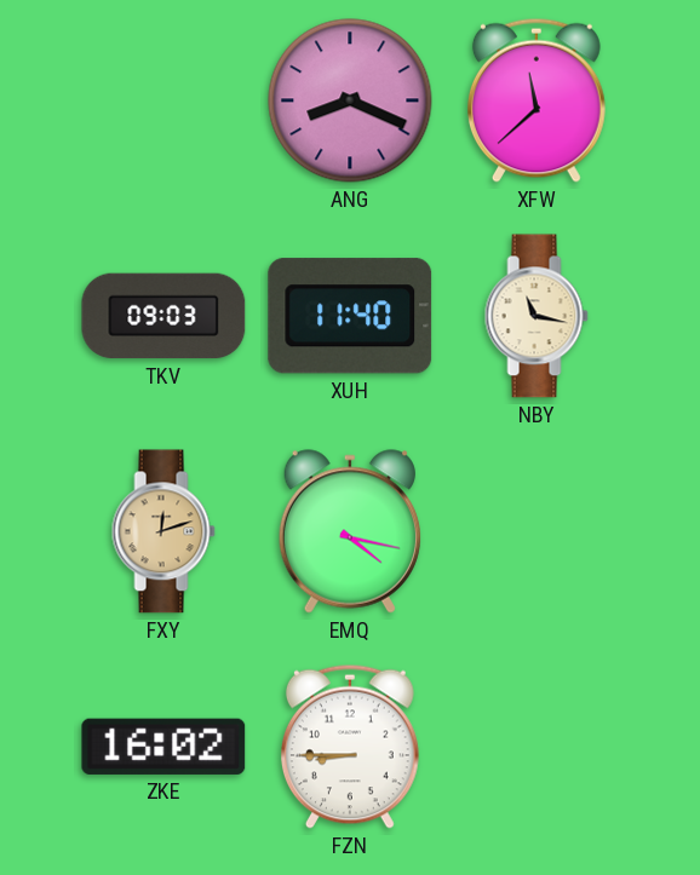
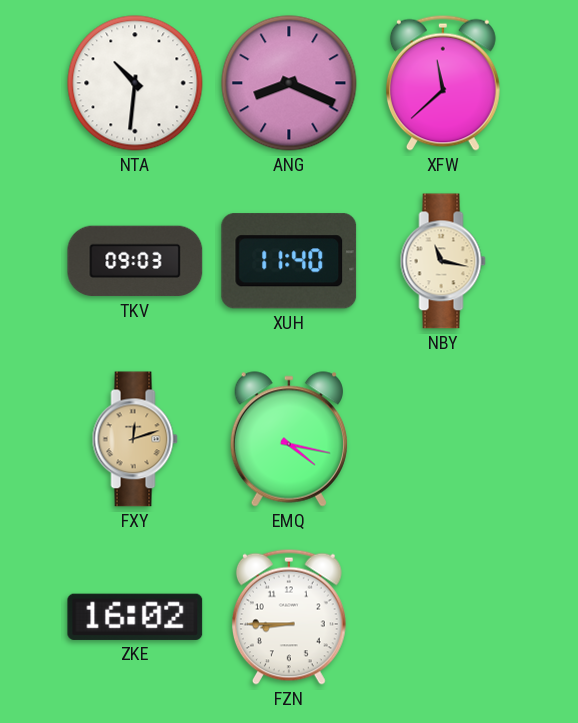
NTA: none -> 10:31 (135, 83)
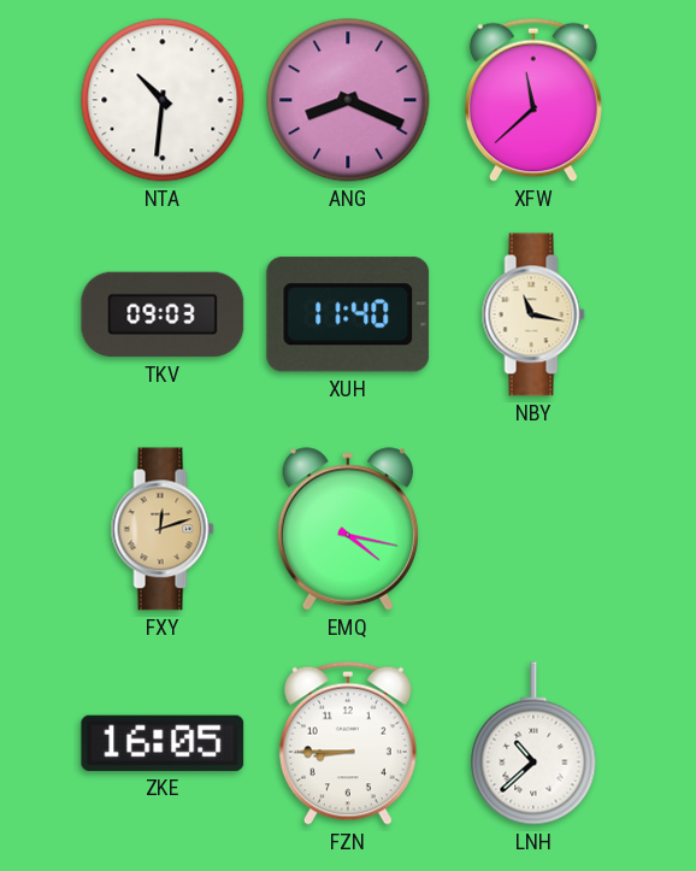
ZKE: 16:02 -> 16:05 (163, 743)
LNH: none -> 10:38 (533, 743)
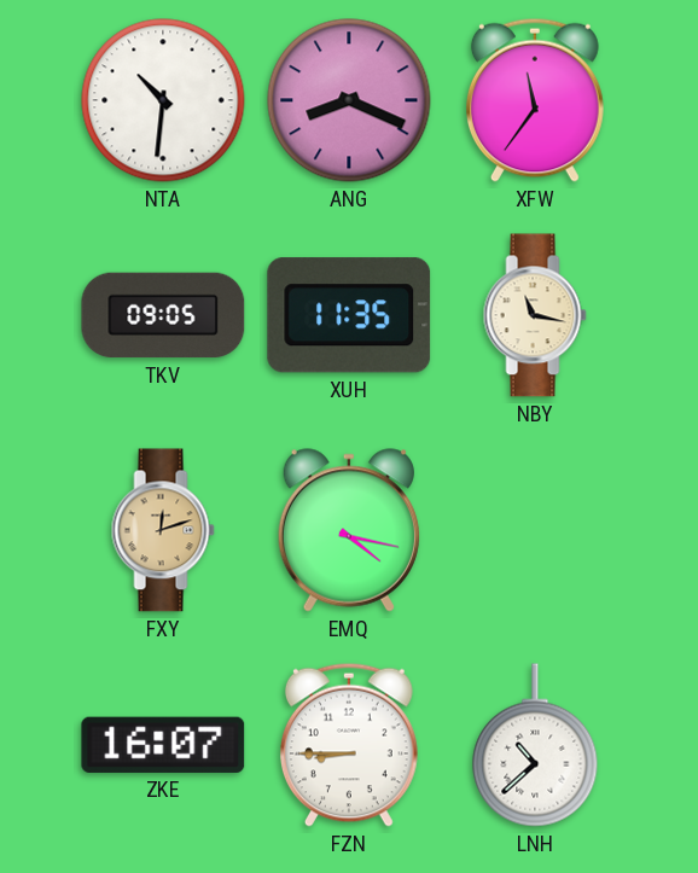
XFW: 11:38 -> 11:36 (535, 100)
TKV: 09:03 -> 09:05 (163, 315)
XUH: 11:40 -> 11:35 (349, 315)
ZKE: 16:05 -> 16:07 (163, 745)
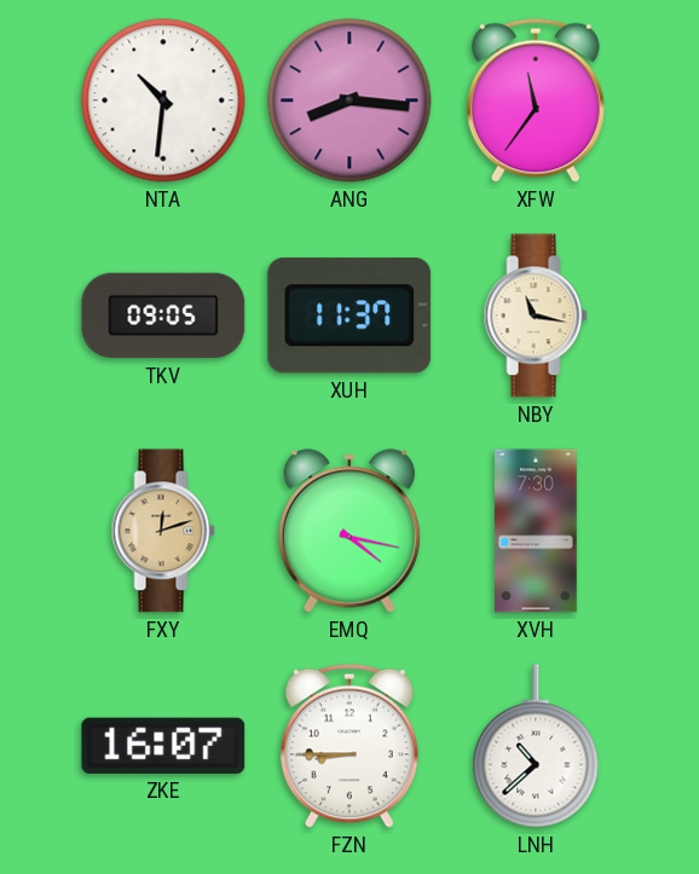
ANG: 8:19 -> 8:16 (349, 100)
XUH: 11:35 -> 11:37 (349, 316)
XVH: none -> 7:30 (536, 531)
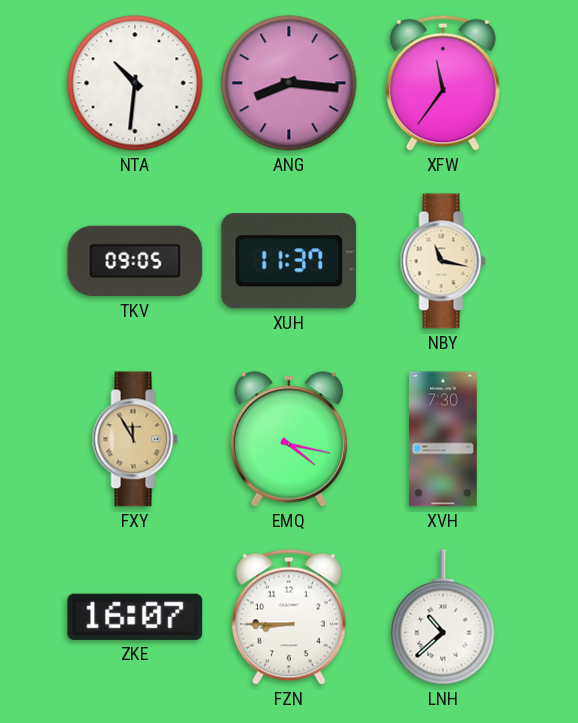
FXY: 12:12 -> 11:55 (135, 439)
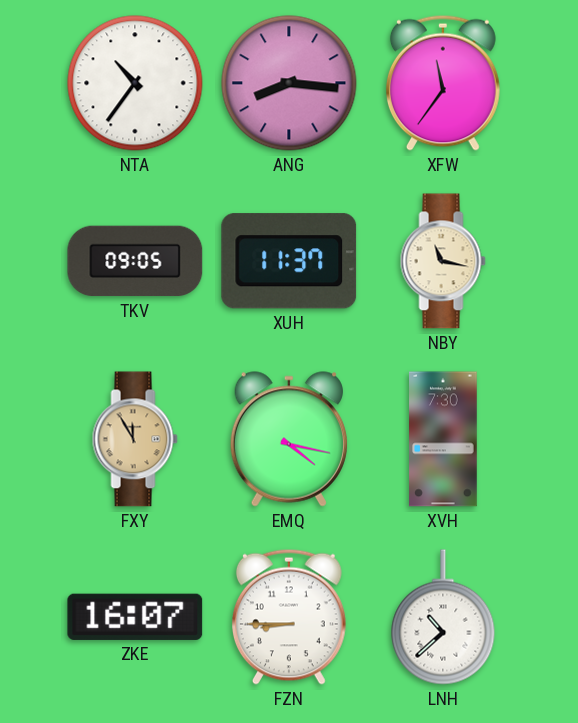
NTA: 10:31 -> 10:36 (135, 83)
